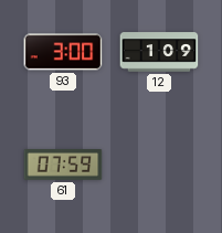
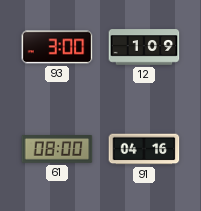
61: 07:59 -> 08:00 (57, 149)
91: none -> 04:16 (144, 149)
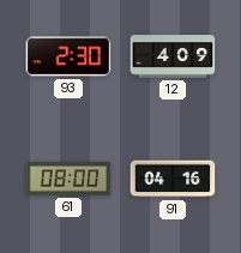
93: 3:00 -> 2:30 (68, 56)
12: 1:09 -> 4:09 (173, 56)
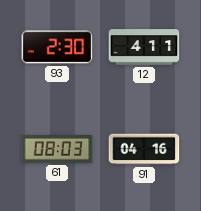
12: 4:09 -> 4:11 (144, 47)
61: 08:00 -> 08:03 (57, 149)
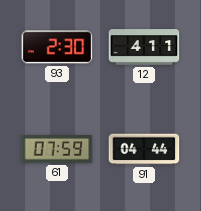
61: 08:03 -> 07:59 (57, 149)
91: 04:16 -> 04:44 (144, 149)
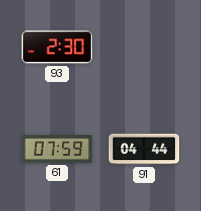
12: 4:11 -> none (144, 47)
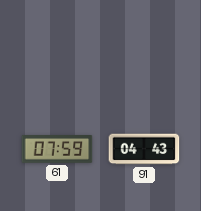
93: 2:30 -> none (57, 47)
91: 04:44 -> 04:43 (144, 149)
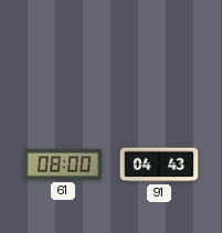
61: 07:59 -> 08:00 (63, 165)
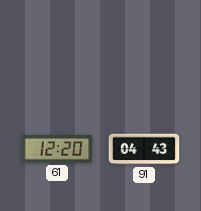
61: 08:00 -> 12:20 (57, 149)
